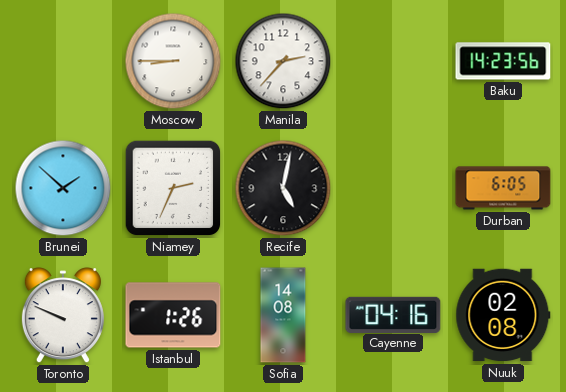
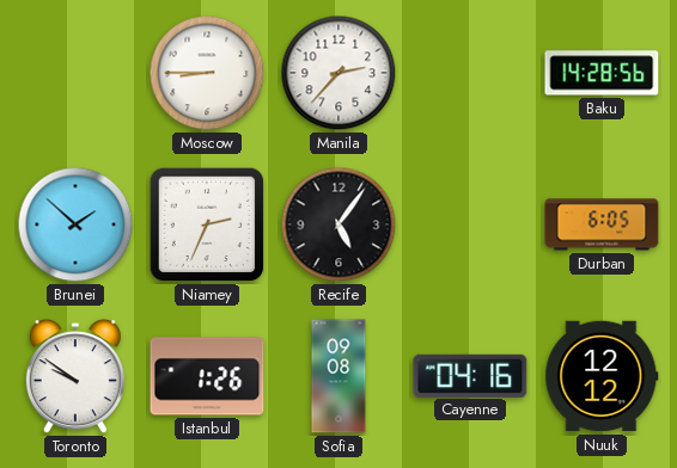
Baku: 14:23 -> 14:28 (602, 73)
Recife: 5:02 -> 5:06 (338, 224)
Toronto: 9:49 -> 9:51 (75, 377)
Sofia: 14:08 -> 09:08 (338, 376)
Nuuk: 02:08 -> 12:12 (602, 376)
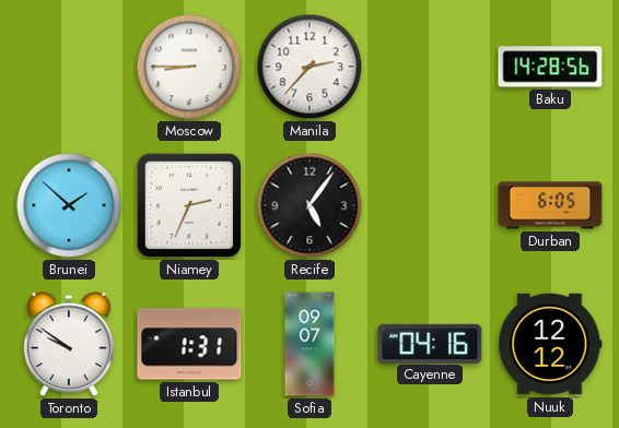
Istanbul: 1:26 -> 1:31 (189, 344)
Sofia: 09:08 -> 09:07 (309, 344)
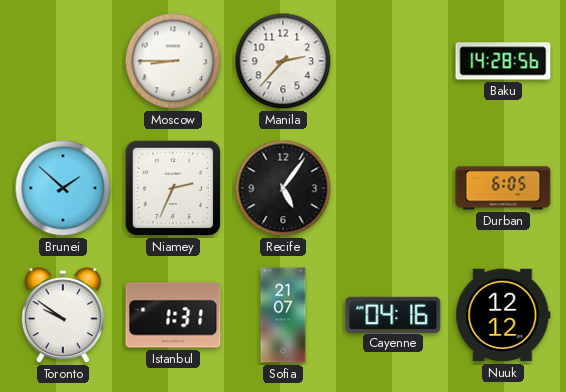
Sofia: 09:07 -> 21:07 (283, 315)
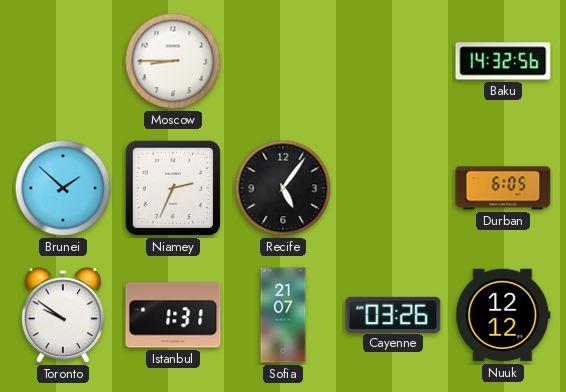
Manila: 2:37 -> none (283, 61)
Baku: 14:28 -> 14:32 (503, 61)
Cayenne: 04:16 -> 03:26 (393, 314)
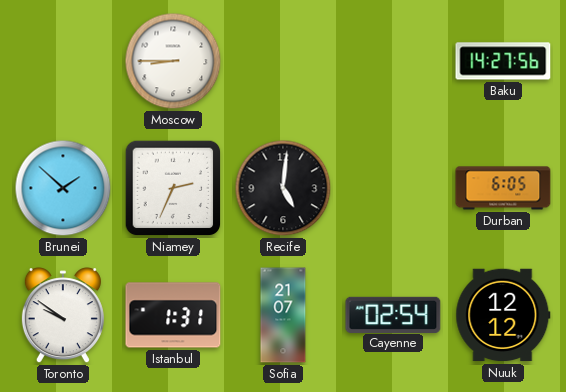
Baku: 14:32 -> 14:27 (503, 61)
Recife: 5:06 -> 5:01 (283, 188)
Cayenne: 03:26 -> 02:54 (393, 314)
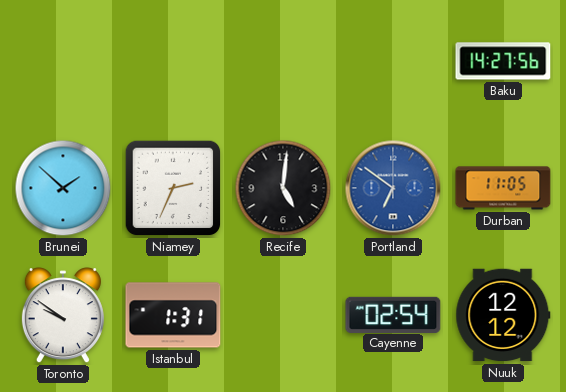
Moscow: 8:45 -> none (173, 61)
Portland: none -> 6:51 (393, 188)
Durban: 6:05 -> 11:05 (503, 188)
Sofia: 21:07 -> none (283, 315)
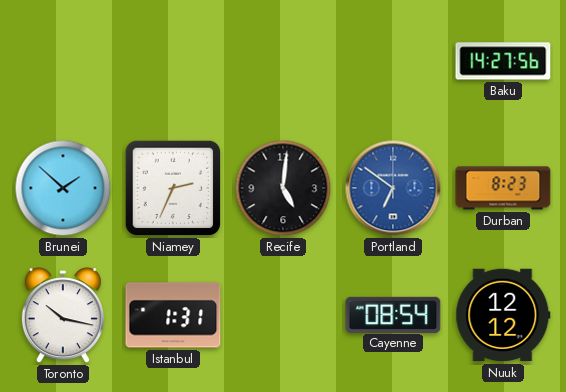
Durban: 11:05 -> 8:23 (503, 188)
Toronto: 9:51 -> 10:17 (63, 316)
Cayenne: 02:54 -> 08:54 (393, 314)
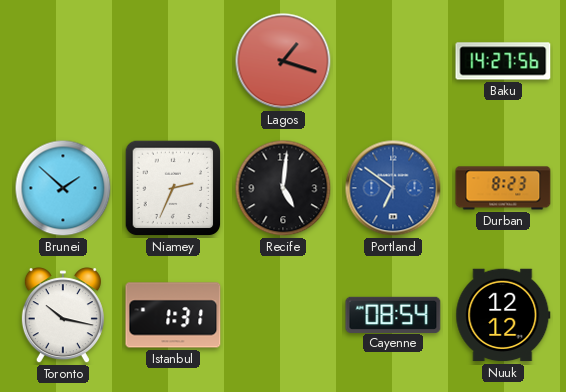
Lagos: none -> 1:18 (283, 61)
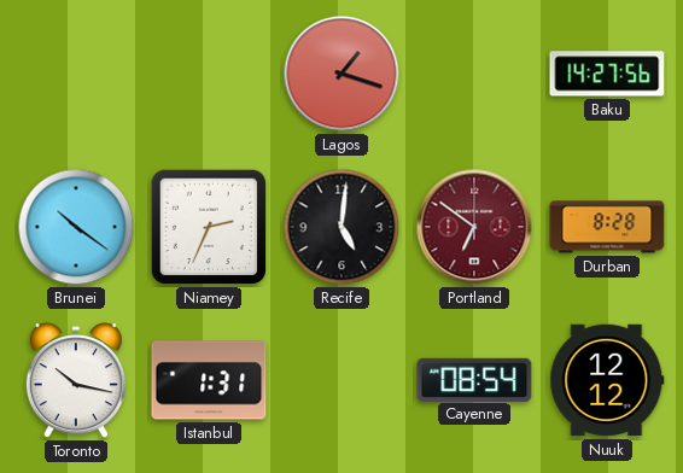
Brunei: 1:52 -> 10:21 (76, 227)
Portland dial: blue -> burgundy (474, 227)
Durban: 8:23 -> 8:28 (607, 227)
